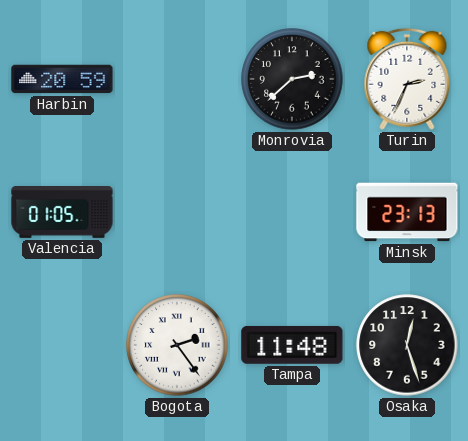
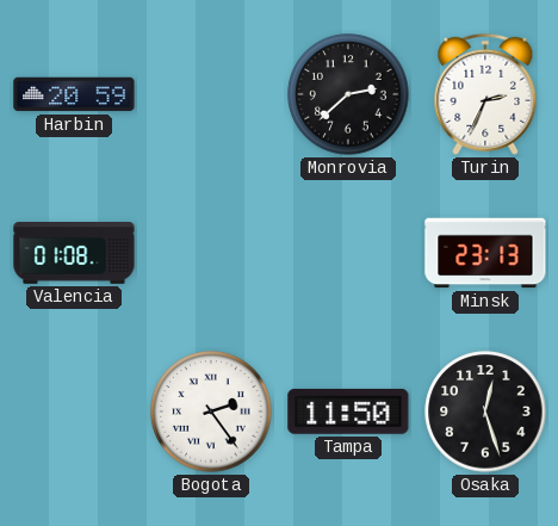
Valencia: 01:05 -> 01:08 (74, 253)
Tampa: 11:48 -> 11:50 (348, 411)
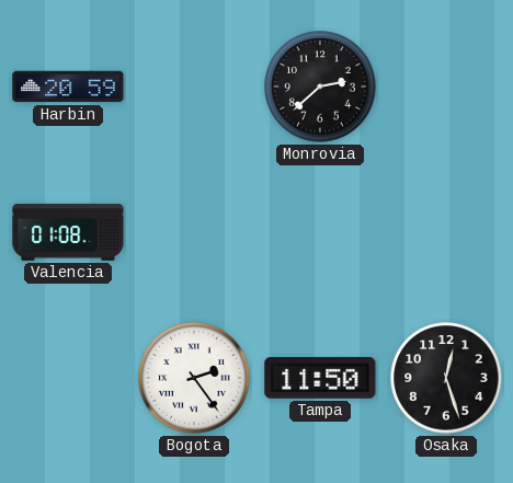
Turin: 2:34 -> none (485, 94)
Minsk: 23:13 -> none (485, 253)
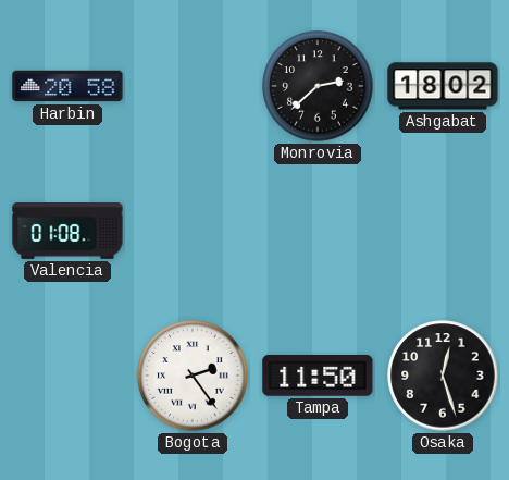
Harbin: 20:59 -> 20:58 (67, 86)
Ashgabat: none -> 18:02 (443, 86)
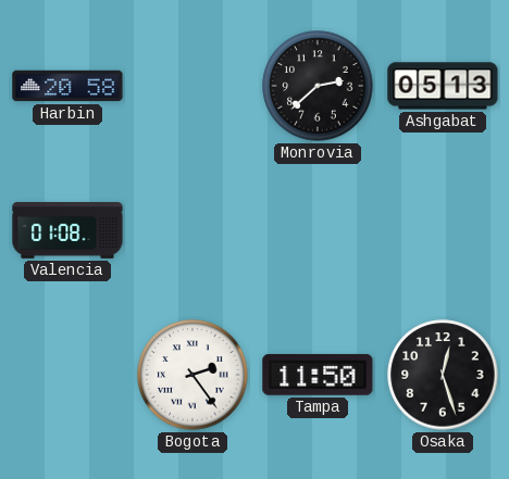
Ashgabat: 18:02 -> 05:13 (443, 86)
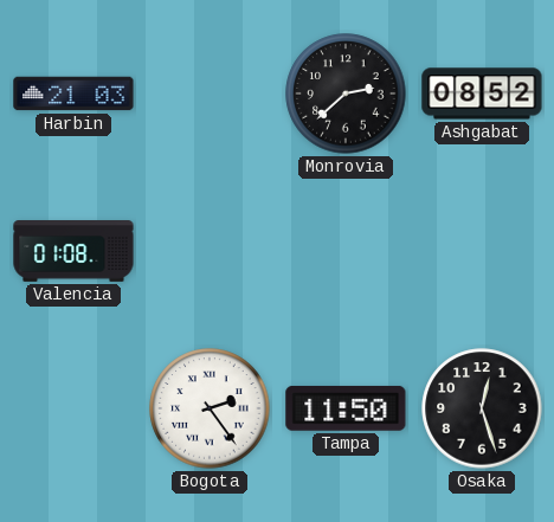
Harbin: 20:58 -> 21:03 (73, 94)
Ashgabat: 05:13 -> 08:52 (482, 94)
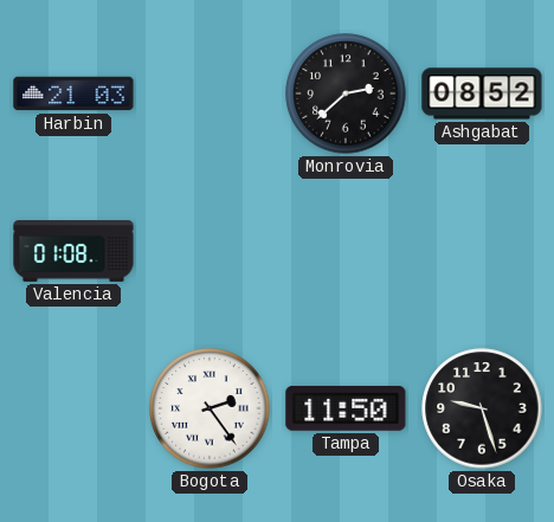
Osaka: 12:27 -> 9:27 (482, 408)
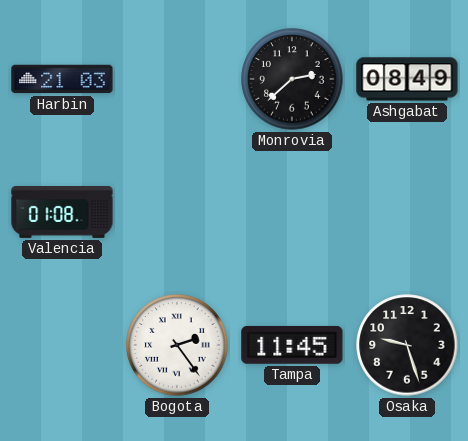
Ashgabat: 08:52 -> 08:49 (407, 79)
Tampa: 11:50 -> 11:45 (292, 345)
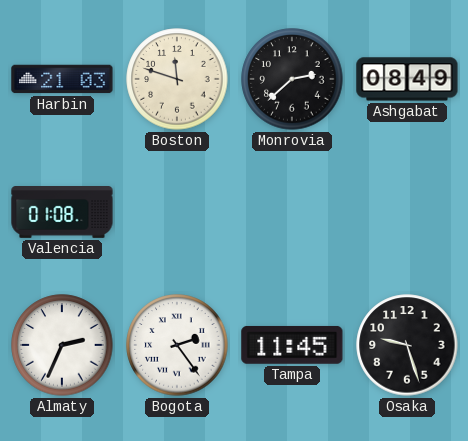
Boston: none -> 11:48 (177, 79)
Almaty: none -> 2:34 (62, 345)
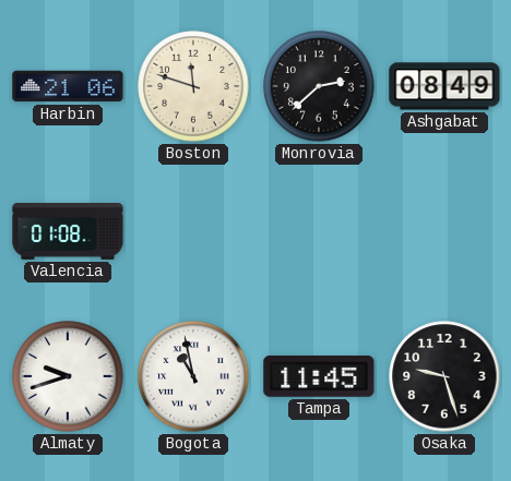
Harbin: 21:03 -> 21:06 (68, 86)
Almaty: 2:34 -> 9:42 (68, 376)
Bogota: 2:24 -> 10:58 (193, 376)
